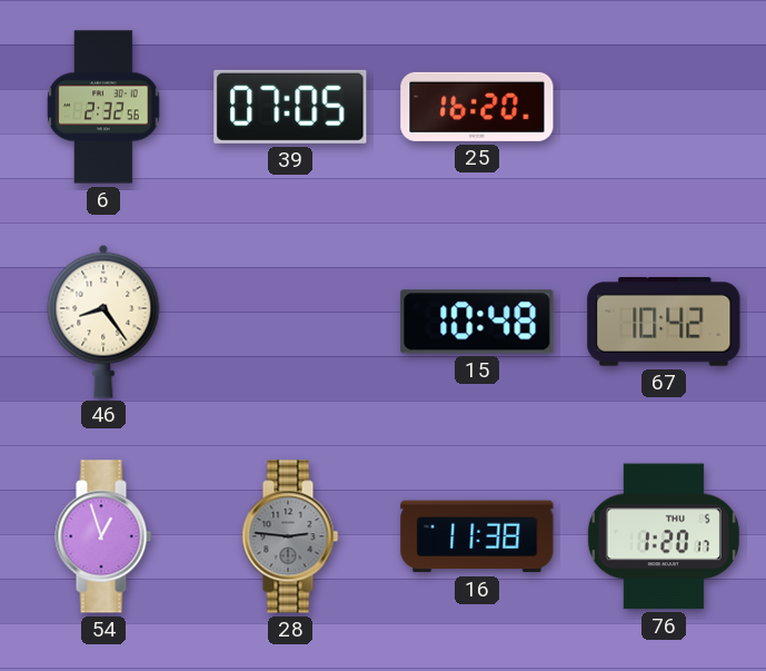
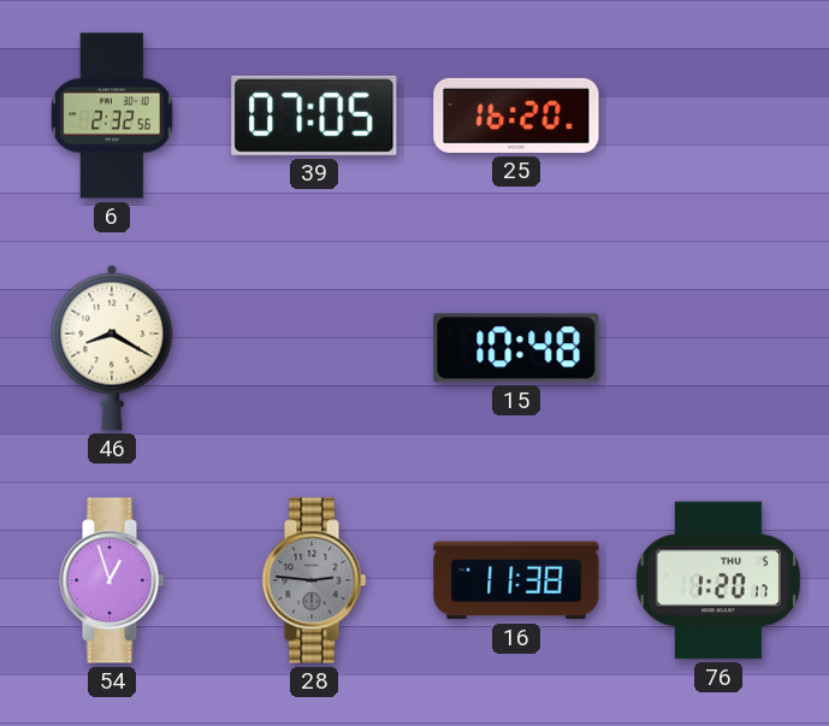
46: 8:24 -> 8:20 (112, 348)
67: 10:42 -> none (664, 323)
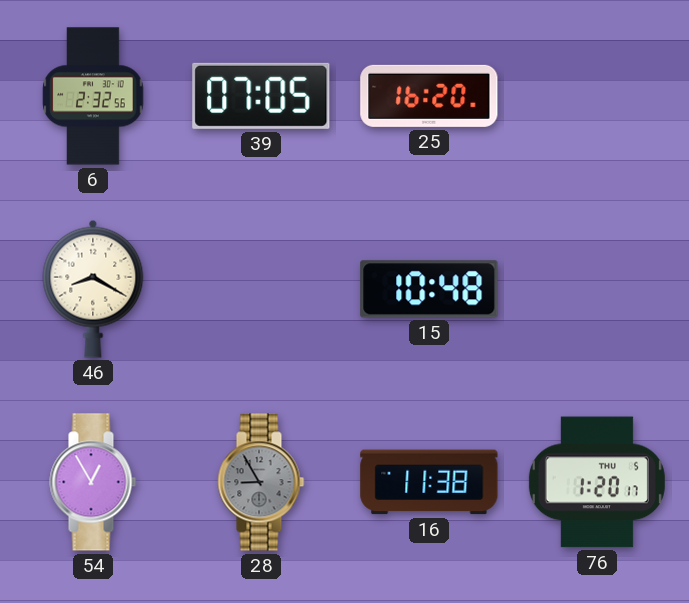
54: 12:57 -> 12:55 (93, 482)
28: 2:46 -> 8:55 (261, 482)
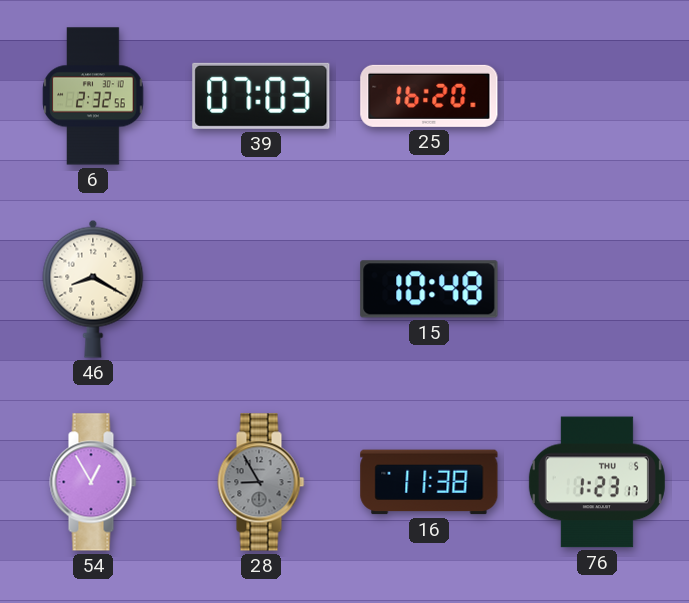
39: 07:05 -> 07:03 (261, 96)
76: 1:20 -> 1:23 (597, 482)
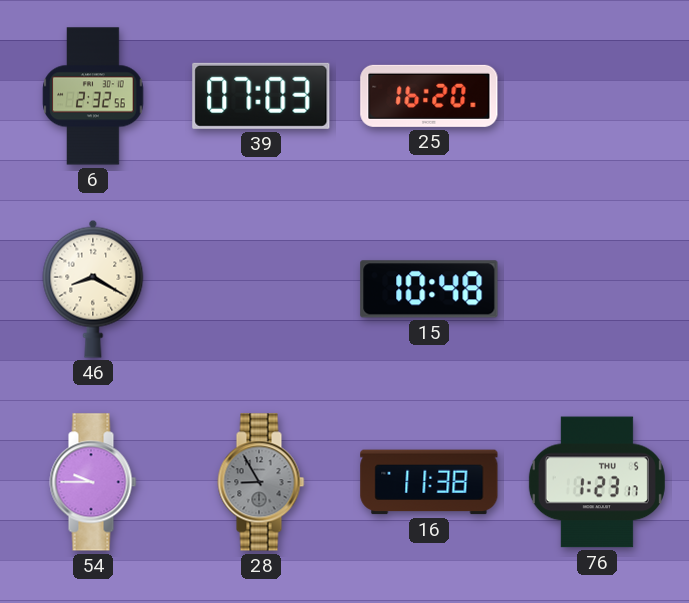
54: 12:55 -> 9:45 (93, 482)
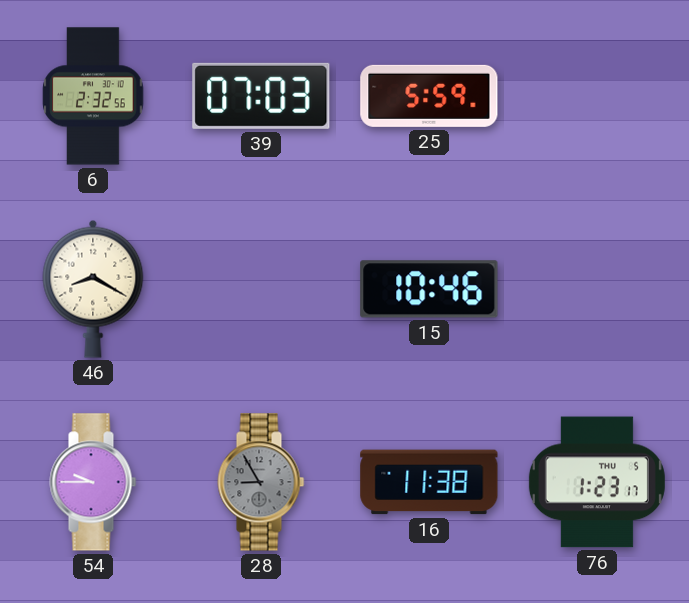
25: 16:20 -> 5:59 (429, 96)
15: 10:48 -> 10:46 (429, 289)
